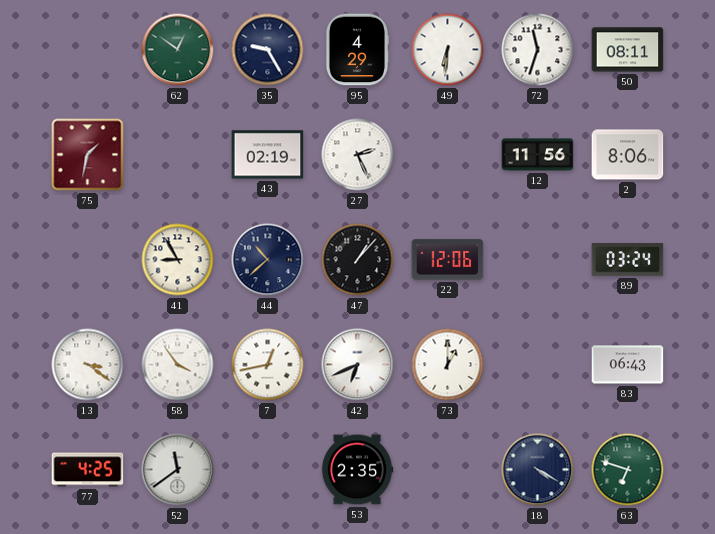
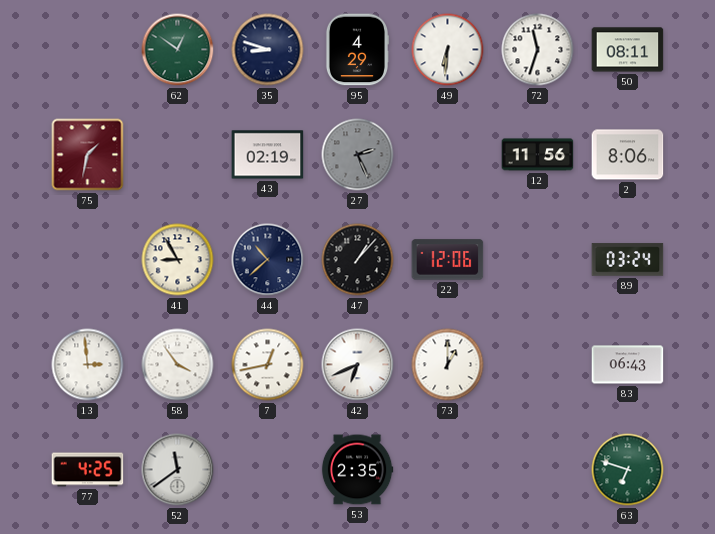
35: 9:25 -> 8:48 (268, 50)
27 dial: white -> grey (358, 155)
13: 3:21 -> 2:59 (88, 365)
18: 4:20 -> none (538, 470)
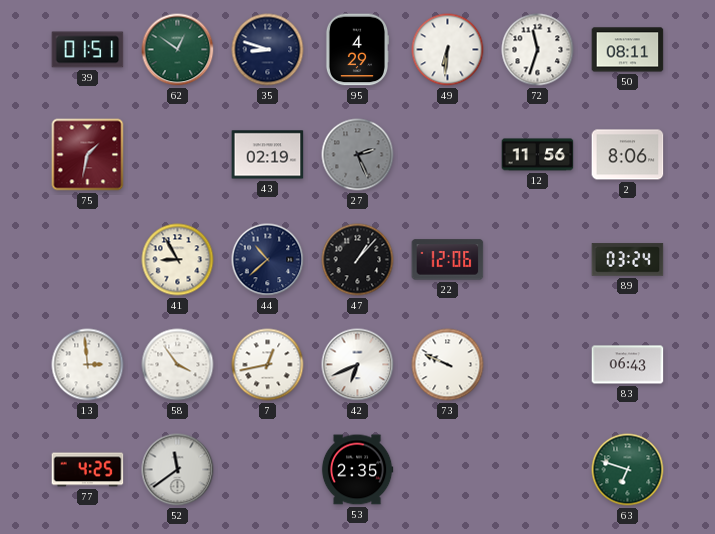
39: none -> 01:51 (88, 50)
73: 1:00 -> 9:49 (448, 365)
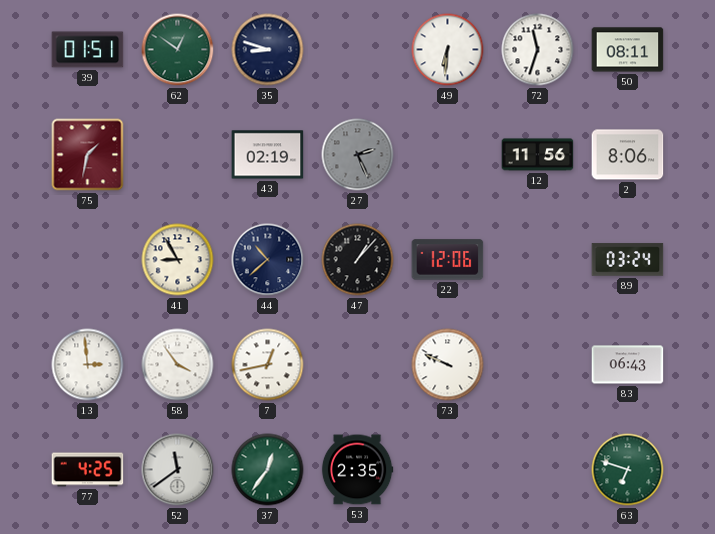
95: 4:29 -> none (356, 50)
42: 6:41 -> none (358, 365)
37: none -> 12:36 (268, 470)
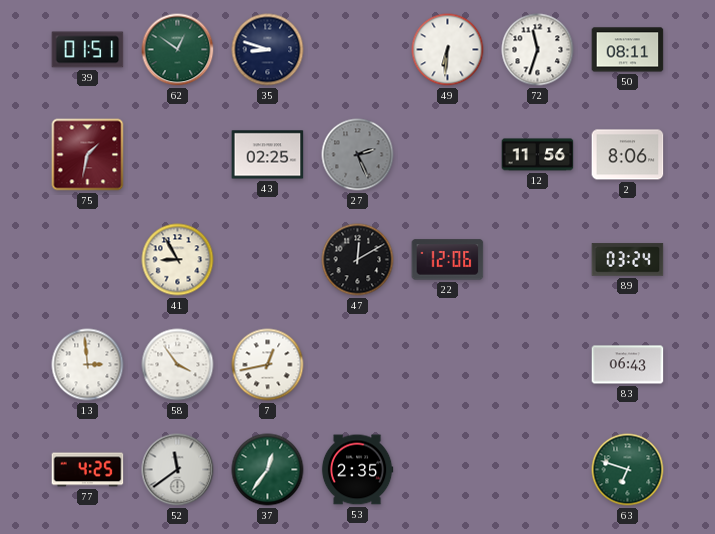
43: 02:19 -> 02:25 (268, 155)
44: 10:38 -> none (268, 260)
47: 1:07 -> 12:10 (358, 260)
73: 9:49 -> none (448, 365)
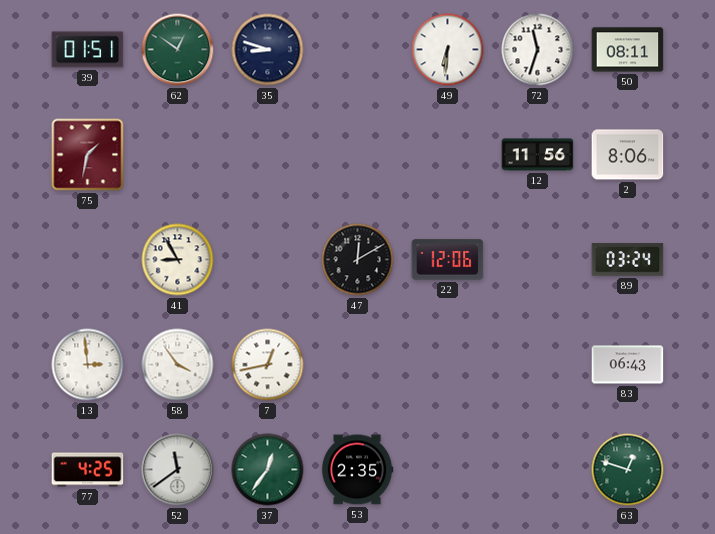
43: 02:25 -> none (268, 155)
27: 2:26 -> none (358, 155)
63: 6:48 -> 12:48 (628, 470)
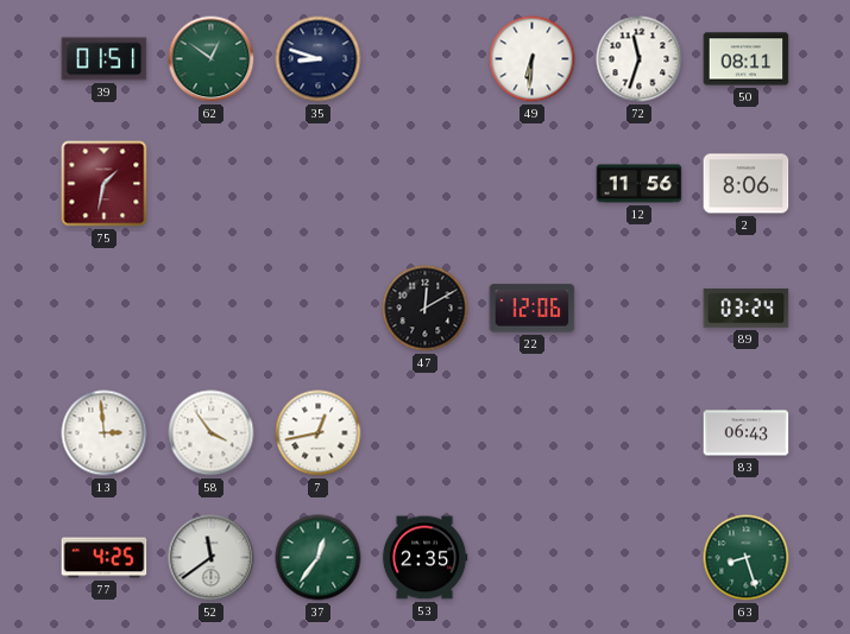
41: 8:55 -> none (178, 260)
63: 12:48 -> 8:27 (747, 558)
